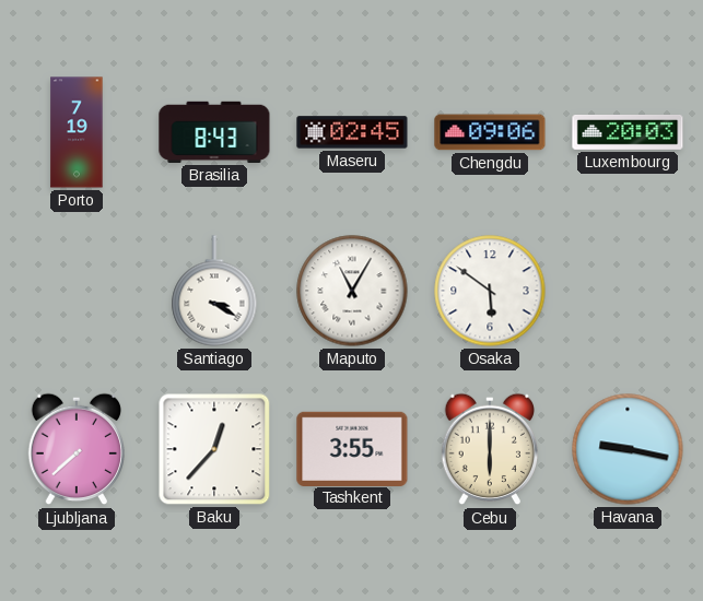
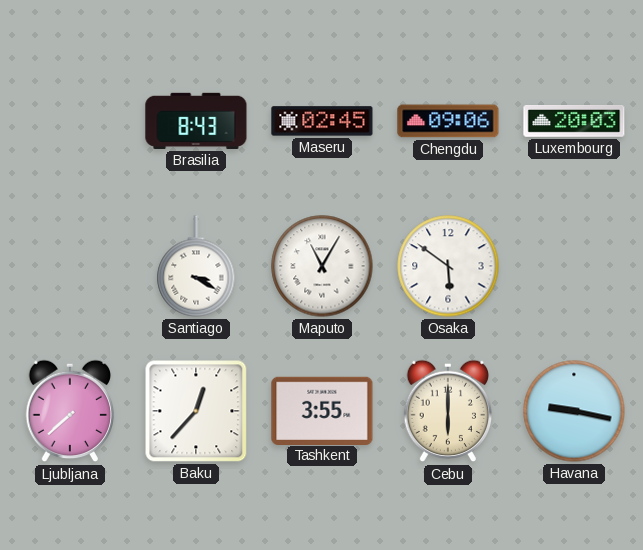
Porto: 7:19 -> none (77, 132)
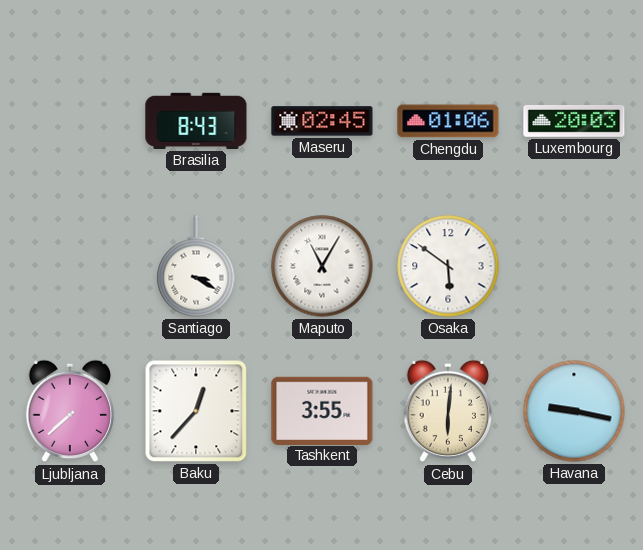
Chengdu: 09:06 -> 01:06 (448, 121)
Cebu: 6:00 -> 6:01 (448, 411)
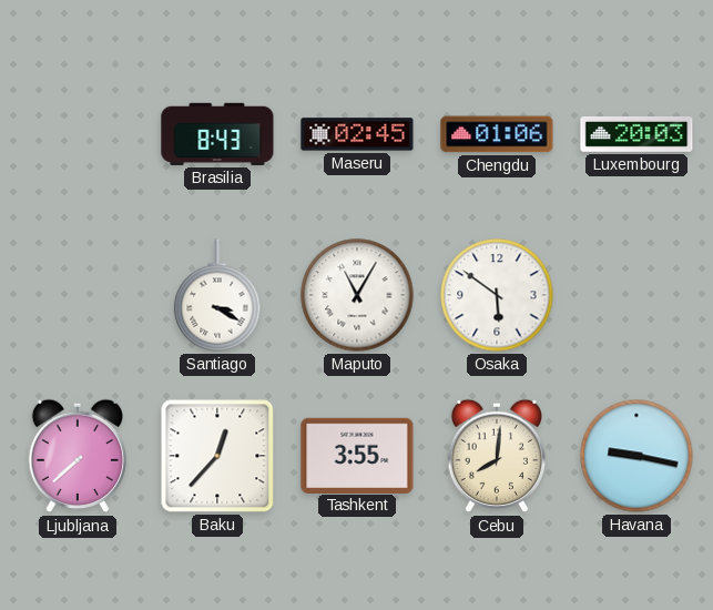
Cebu: 6:01 -> 8:01 (497, 456)
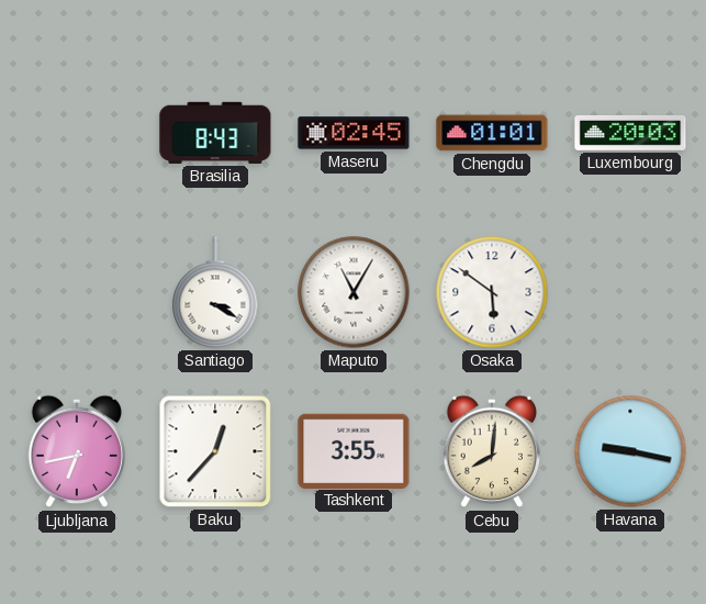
Chengdu: 01:06 -> 01:01 (492, 133)
Ljubljana: 7:38 -> 6:43 (77, 451)
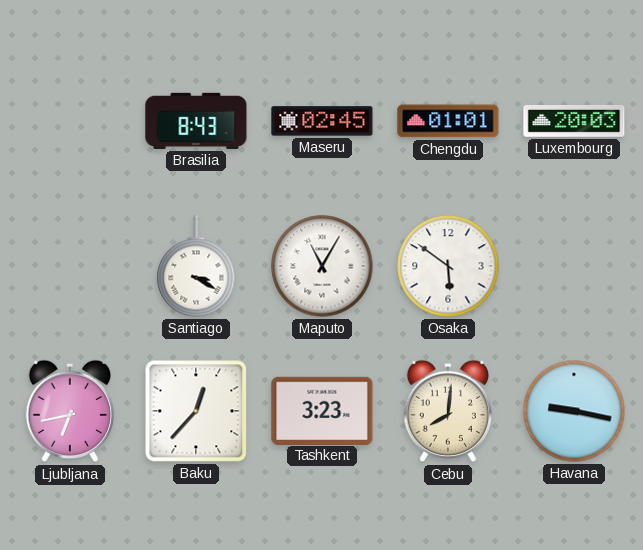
Tashkent: 3:55 -> 3:23 (322, 410)
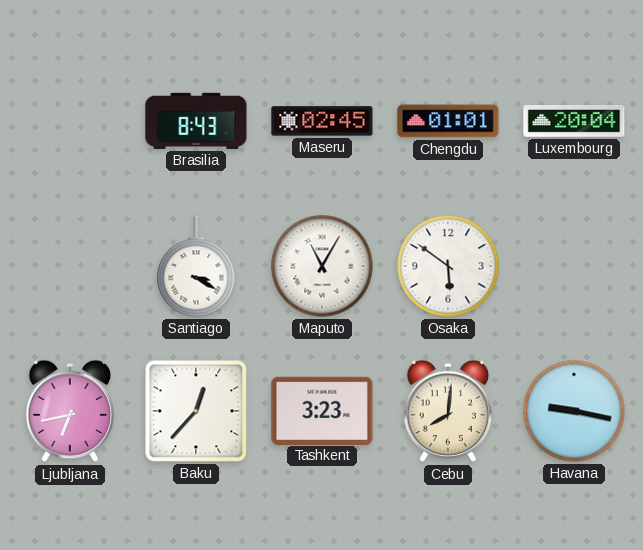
Luxembourg: 20:03 -> 20:04 (574, 122)
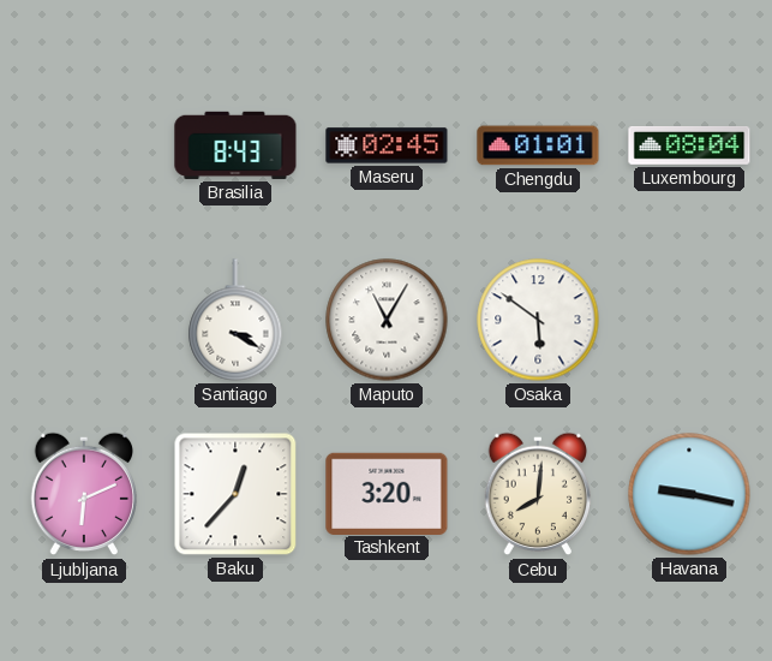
Luxembourg: 20:04 -> 08:04 (689, 147)
Ljubljana: 6:43 -> 6:11 (84, 494)
Tashkent: 3:23 -> 3:20 (387, 493)
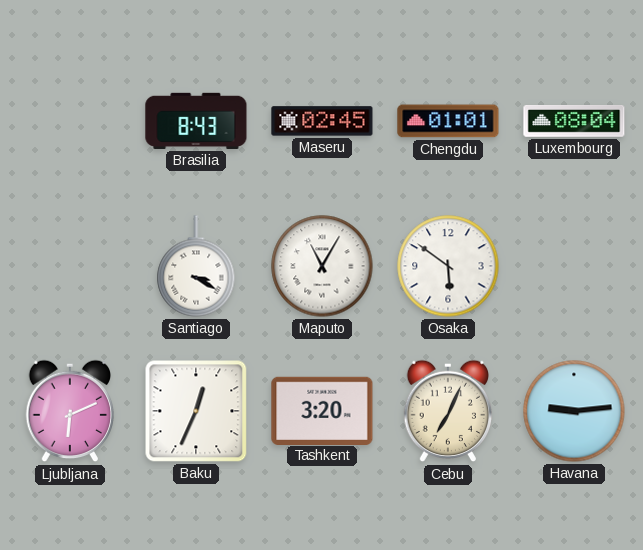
Baku: 12:37 -> 12:34 (196, 411)
Cebu: 8:01 -> 7:04 (448, 411)
Havana: 9:17 -> 9:14 (574, 411)
